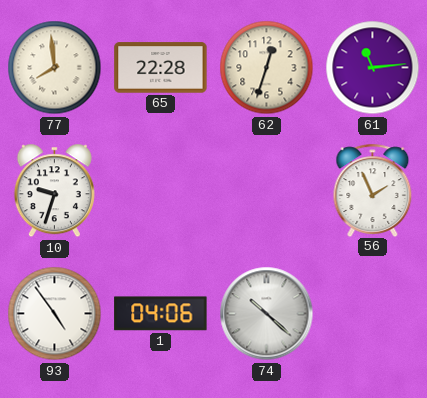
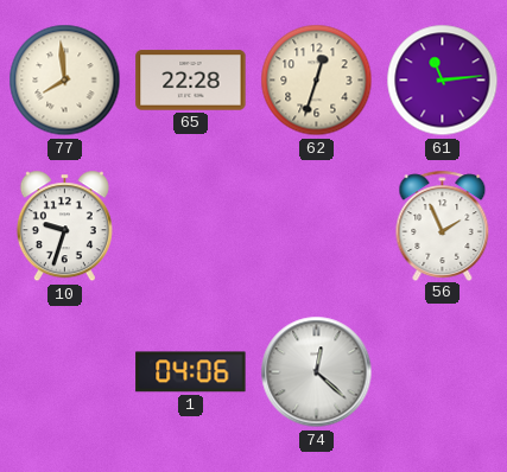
93: 4:54 -> none (55, 314)
74: 10:22 -> 12:22 (317, 372)
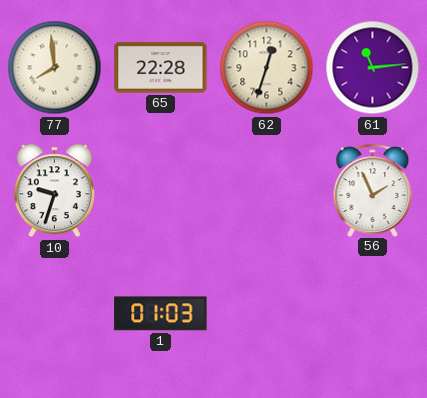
1: 04:06 -> 01:03 (161, 314)
74: 12:22 -> none (317, 372)
